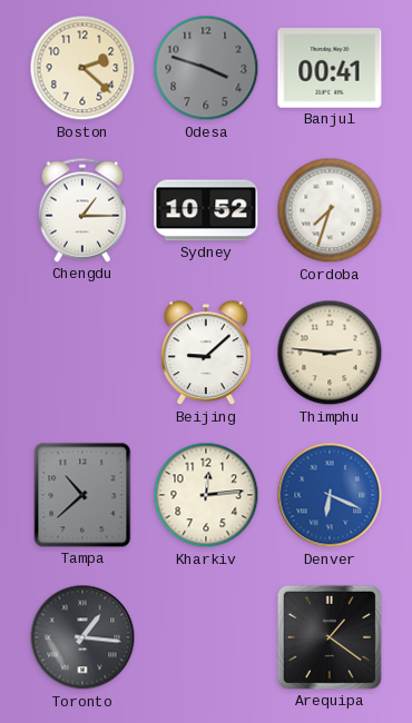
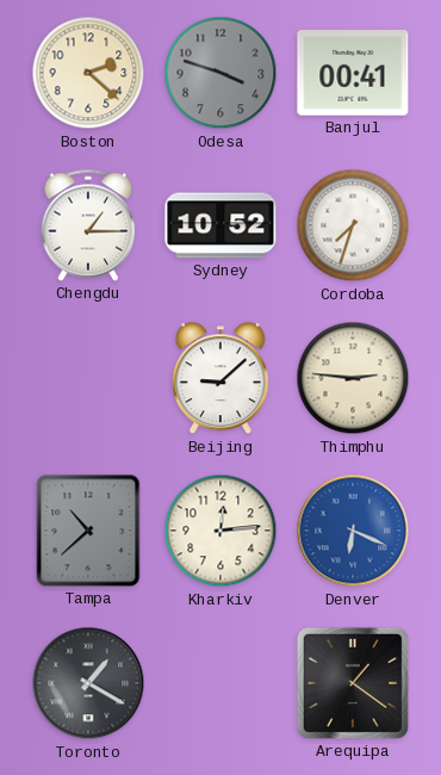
Toronto: 1:16 -> 1:20 (88, 683)
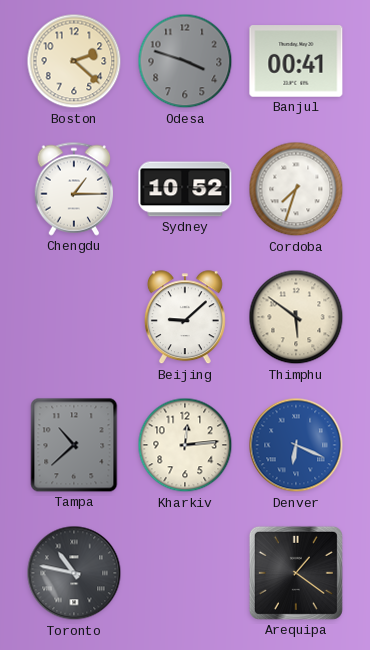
Thimphu: 2:46 -> 5:51 (296, 317)
Toronto: 1:20 -> 10:47 (74, 573)
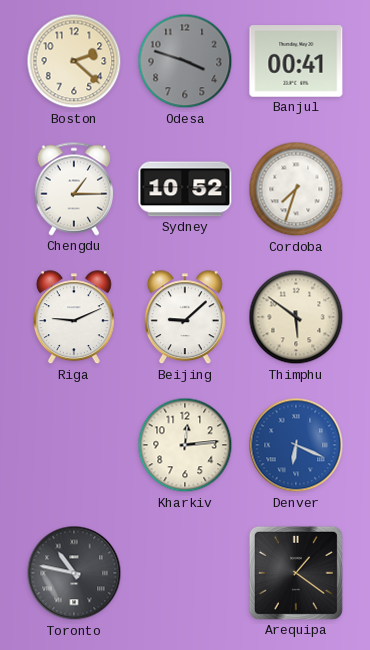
Riga: none -> 9:11 (74, 318)
Tampa: 10:38 -> none (74, 445)
